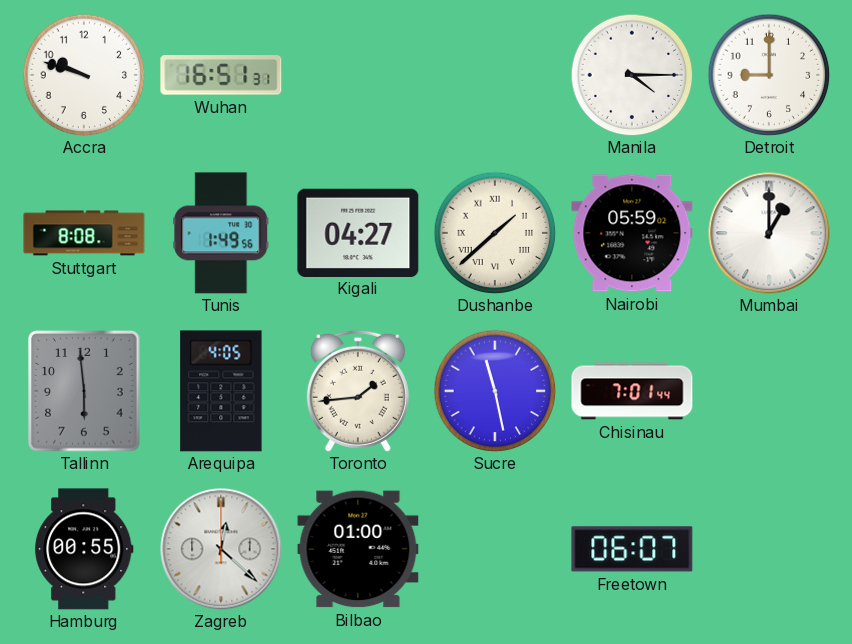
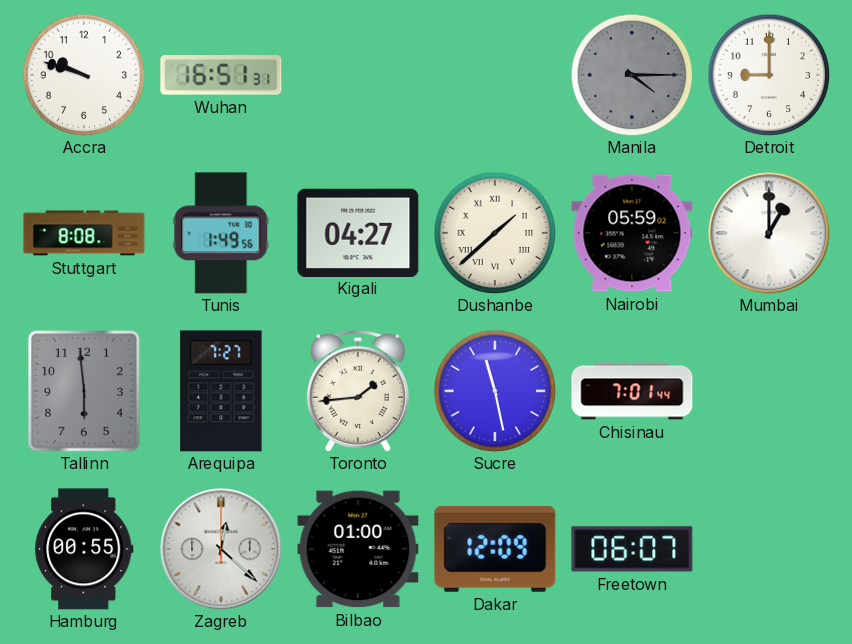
Manila dial: white -> grey (632, 75)
Arequipa: 4:05 -> 7:27 (221, 391)
Dakar: none -> 12:09 (495, 549)
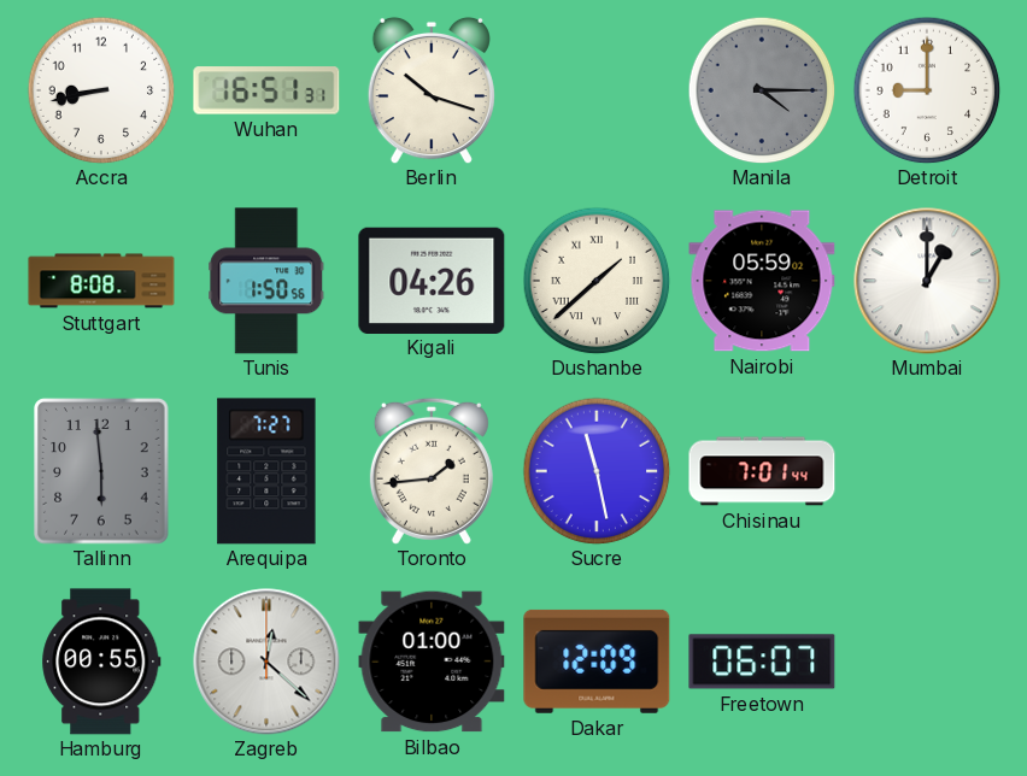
Accra: 9:48 -> 8:43 (101, 90)
Berlin: none -> 10:18 (432, 90)
Tunis: 1:49 -> 1:50 (266, 281)
Kigali: 04:27 -> 04:26 (432, 280)
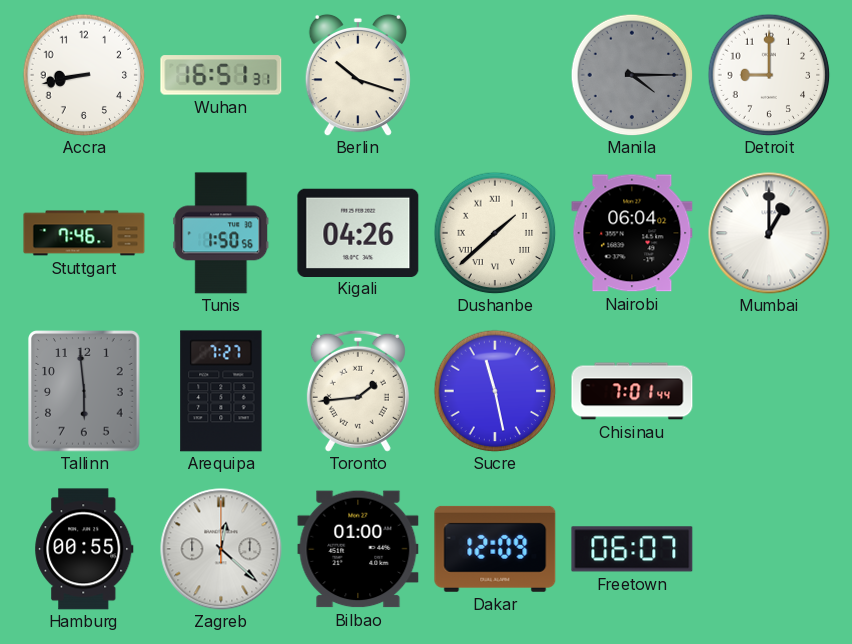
Stuttgart: 8:08 -> 7:46 (84, 233)
Nairobi: 05:59 -> 06:04 (632, 233)
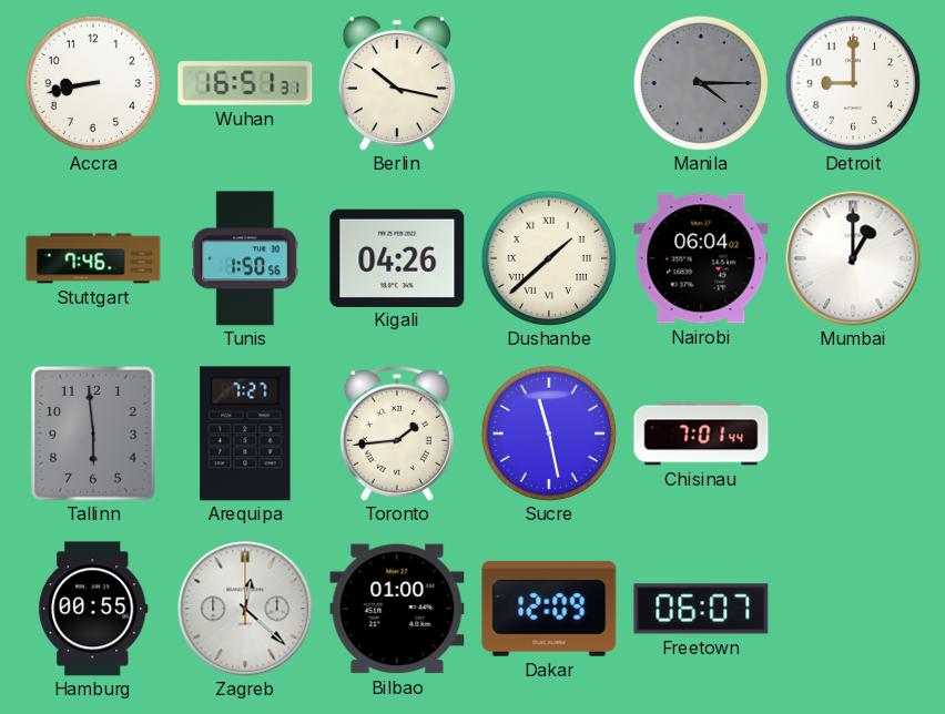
Berlin: 10:18 -> 10:17 (397, 83)
